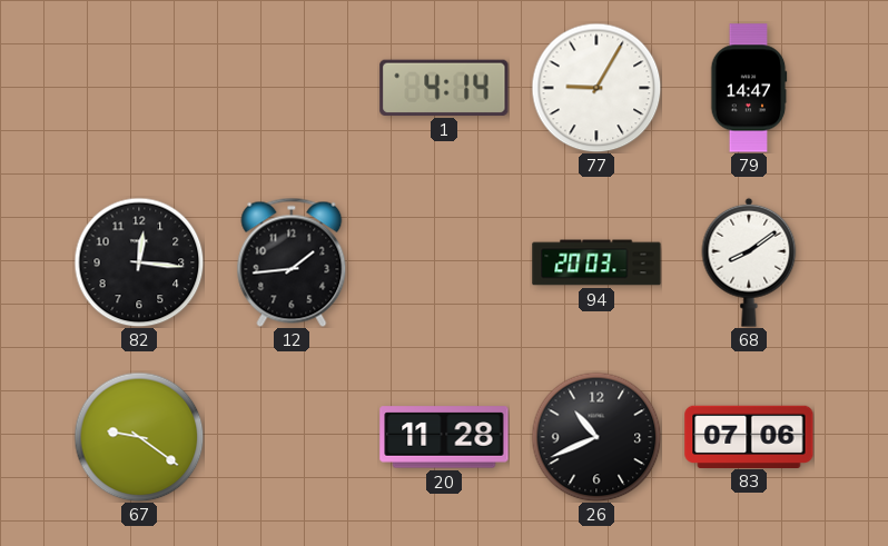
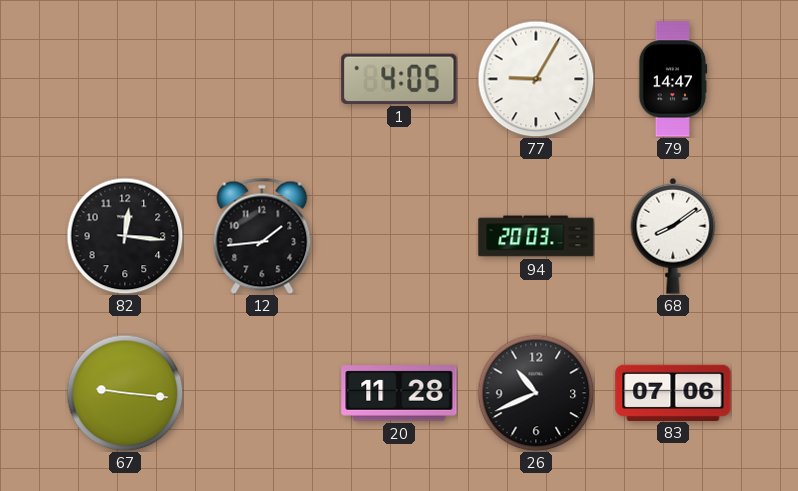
1: 4:14 -> 4:05 (399, 79)
67: 9:21 -> 9:16 (125, 393)
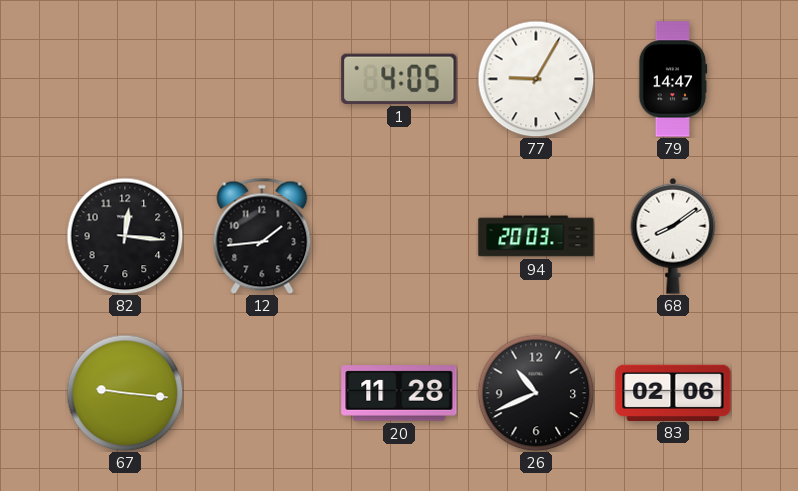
83: 07:06 -> 02:06 (673, 392)
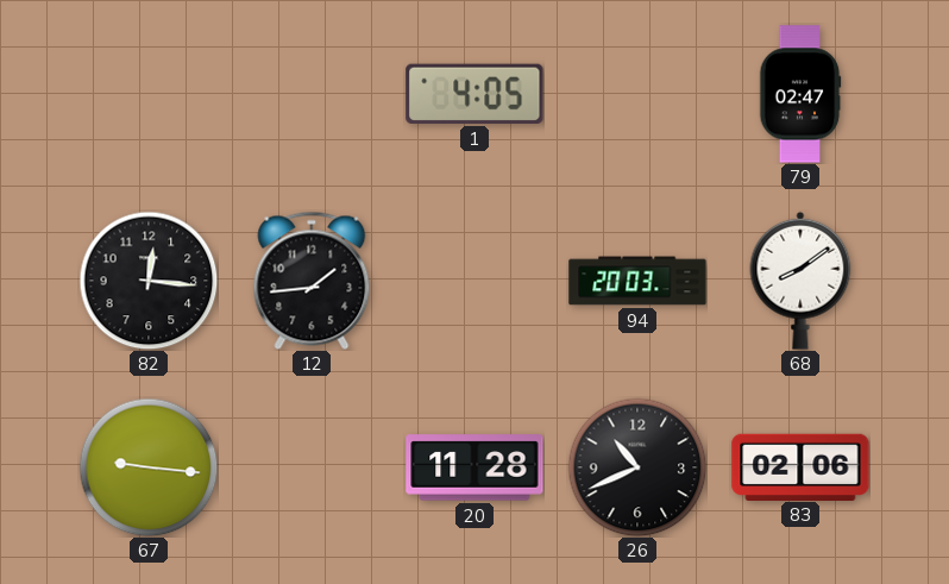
77: 9:05 -> none (536, 79)
79: 14:47 -> 02:47 (800, 94)
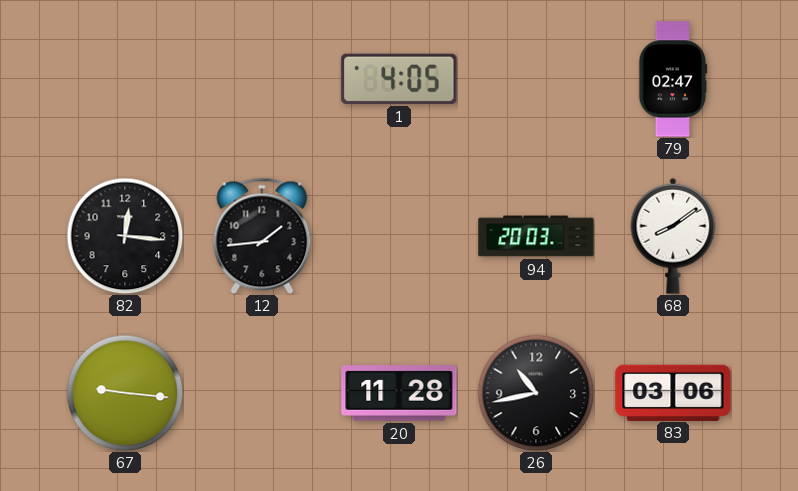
26: 10:41 -> 10:43 (536, 393)
83: 02:06 -> 03:06 (673, 392)
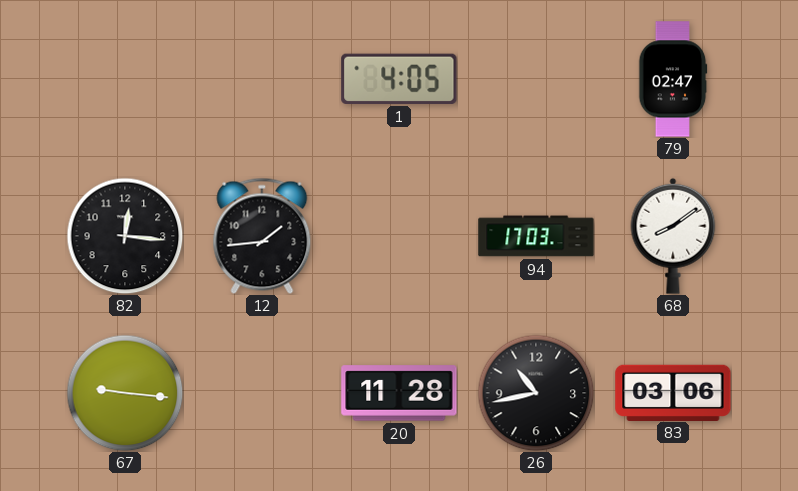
94: 20:03 -> 17:03 (536, 236)
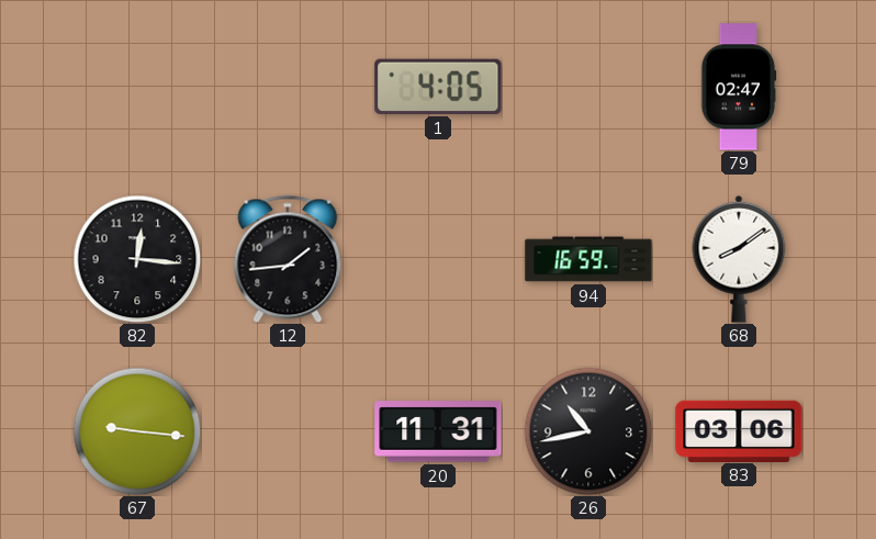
94: 17:03 -> 16:59 (588, 259)
20: 11:28 -> 11:31 (438, 431)
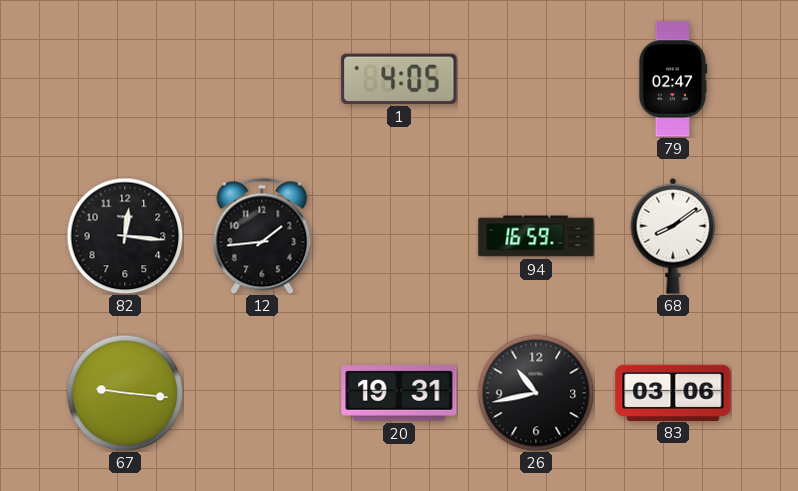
20: 11:31 -> 19:31 (399, 393)
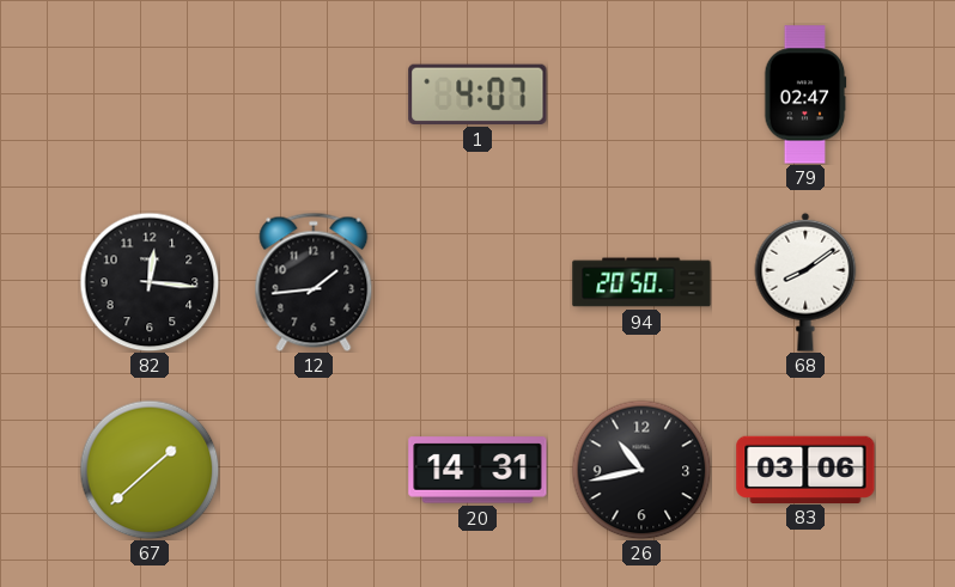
1: 4:05 -> 4:07 (478, 94)
94: 16:59 -> 20:50 (641, 282)
67: 9:16 -> 1:38 (150, 470)
20: 19:31 -> 14:31 (478, 470)
